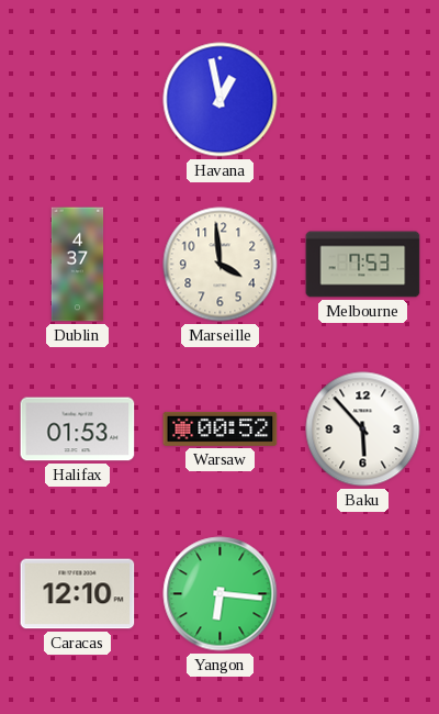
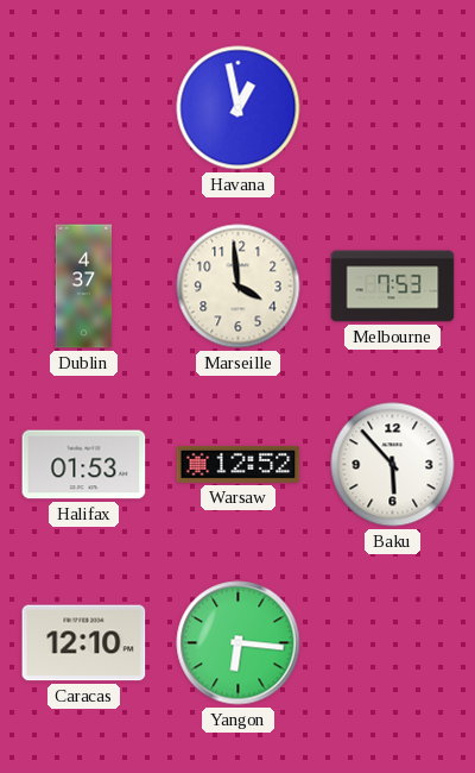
Warsaw: 00:52 -> 12:52 (239, 464)
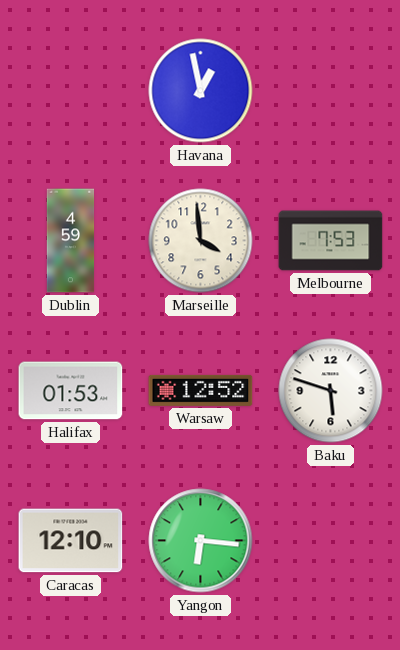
Dublin: 4:37 -> 4:59 (71, 241)
Baku: 5:53 -> 5:48 (331, 391)
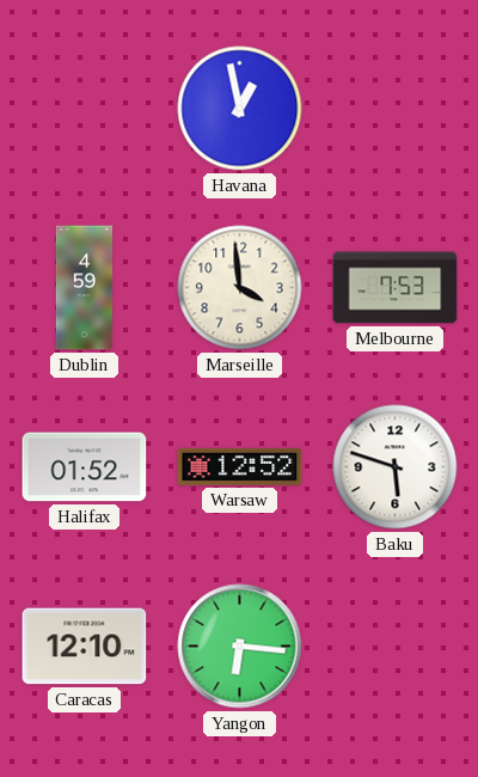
Halifax: 01:53 -> 01:52 (85, 467)
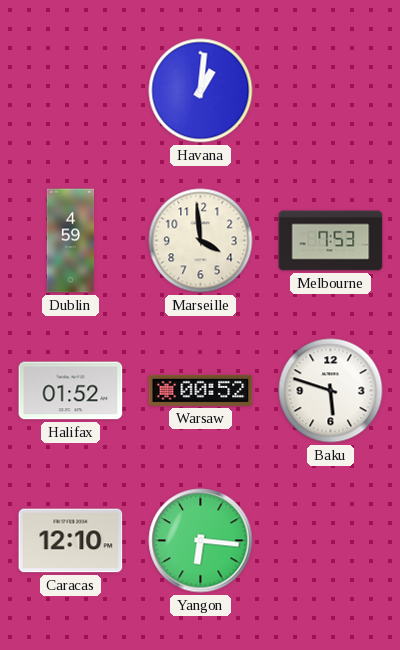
Havana: 12:58 -> 1:01 (201, 91)
Warsaw: 12:52 -> 00:52 (201, 390)
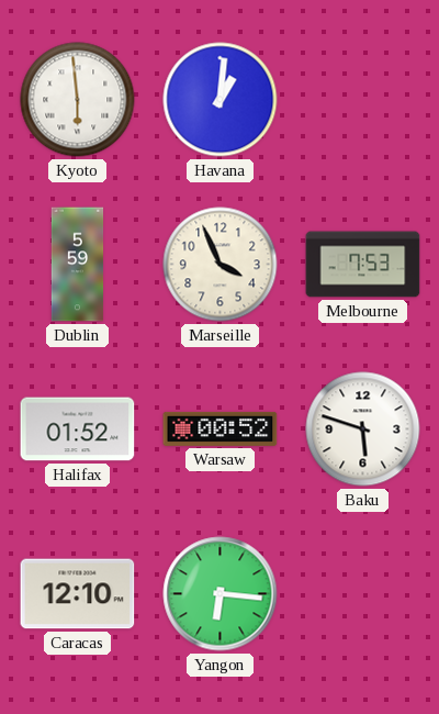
Kyoto: none -> 5:59 (78, 100)
Dublin: 4:59 -> 5:59 (78, 265)
Marseille: 3:59 -> 3:56 (221, 265)
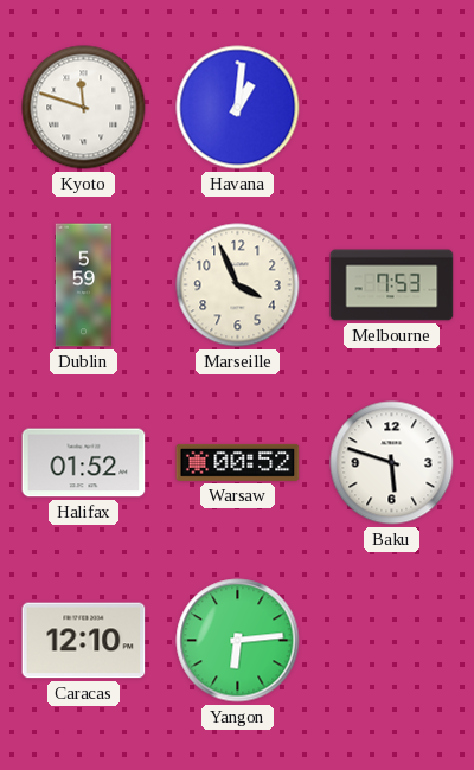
Kyoto: 5:59 -> 11:48 (84, 108)
Yangon: 6:16 -> 6:14 (238, 641)
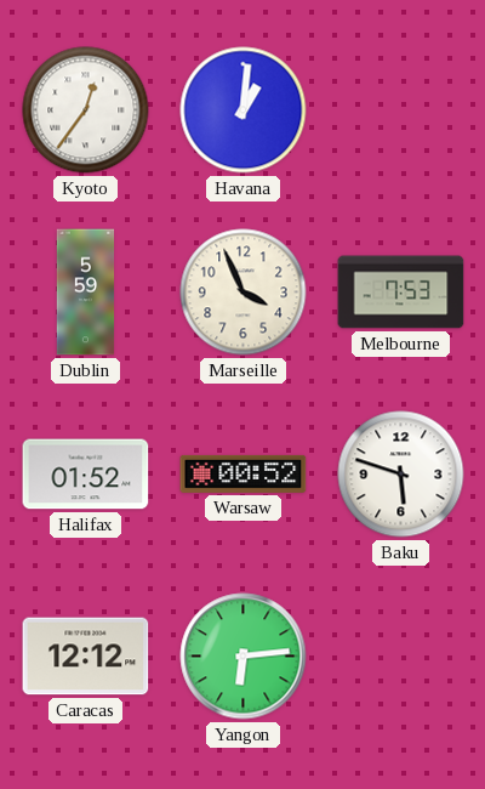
Kyoto: 11:48 -> 12:36 (86, 110)
Caracas: 12:10 -> 12:12 (86, 657)
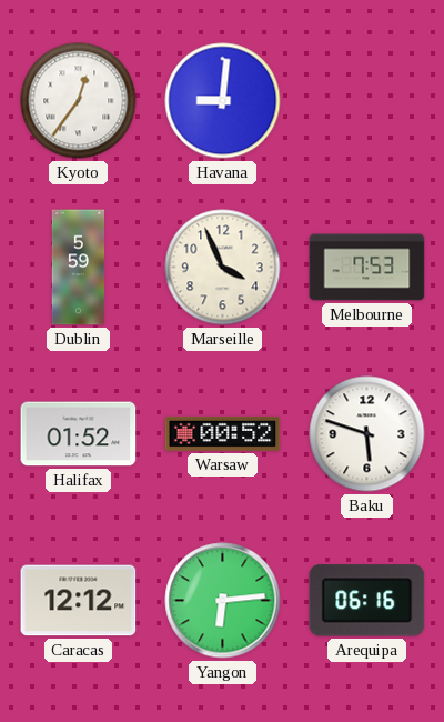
Havana: 1:01 -> 9:01 (223, 101)
Arequipa: none -> 06:16 (367, 601)
